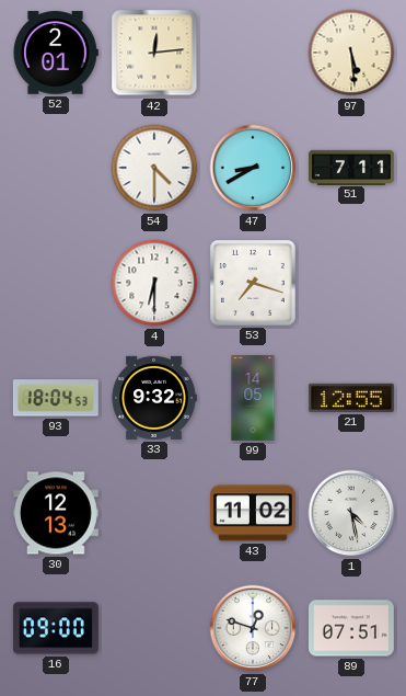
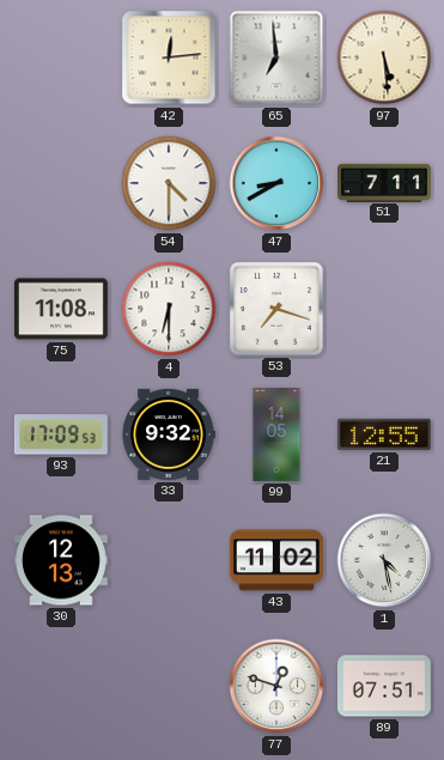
52: 2:01 -> none (56, 53)
65: none -> 6:59 (276, 57)
75: none -> 11:08 (61, 309)
93: 18:04 -> 17:09 (61, 434)
16: 09:00 -> none (56, 628)
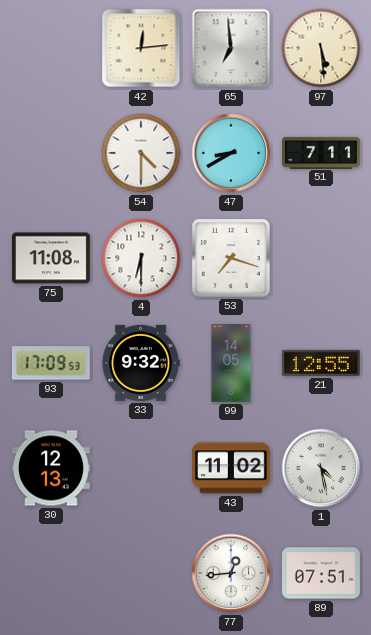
77: 12:48 -> 12:44 (231, 573)
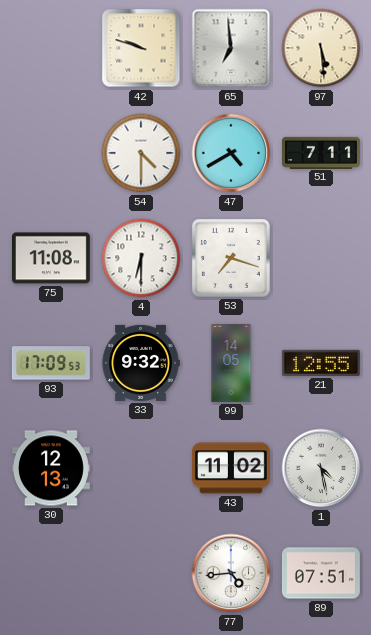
42: 12:14 -> 9:48 (141, 48)
47: 8:40 -> 4:40 (231, 153)
77: 12:44 -> 4:44 (231, 573)
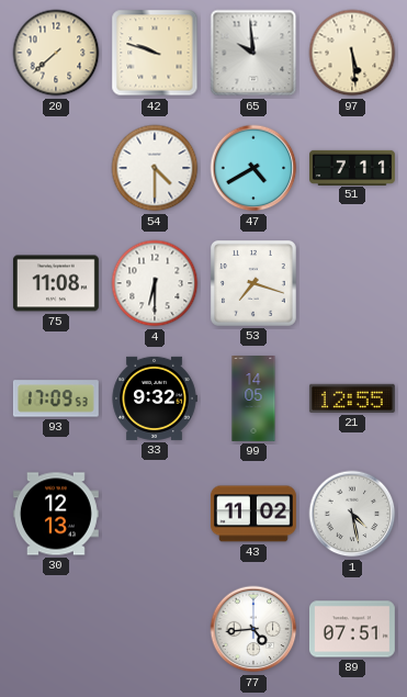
20: none -> 7:38 (56, 53)
65: 6:59 -> 9:59 (253, 53)
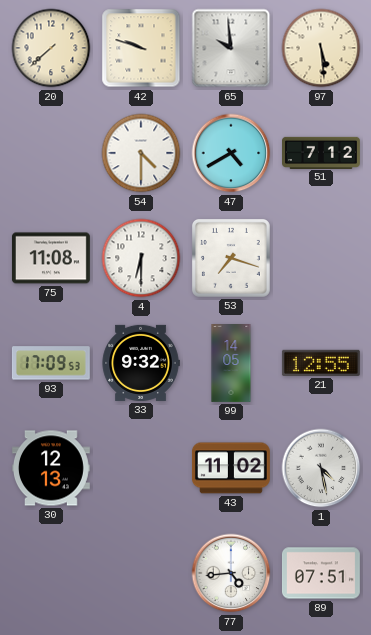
51: 7:11 -> 7:12 (322, 152)
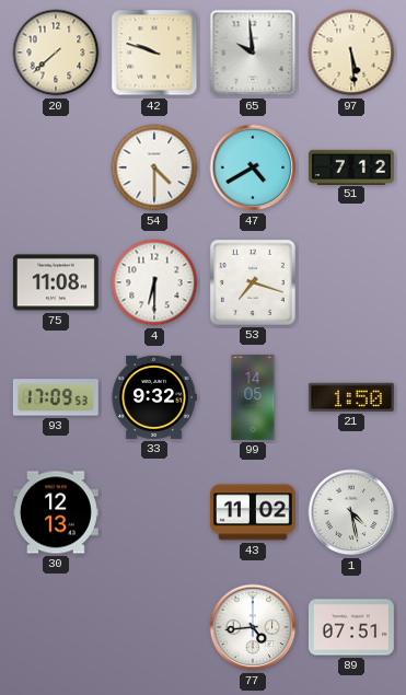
21: 12:55 -> 1:50 (351, 397)
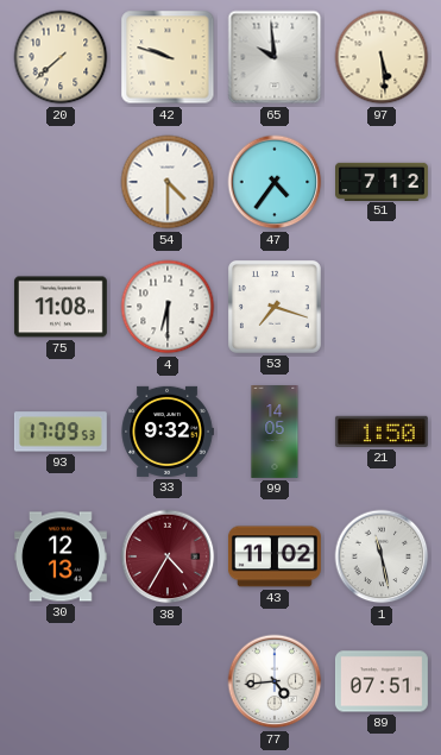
47: 4:40 -> 4:36 (275, 182)
38: none -> 4:35 (168, 556)
1: 4:28 -> 11:28 (382, 556)
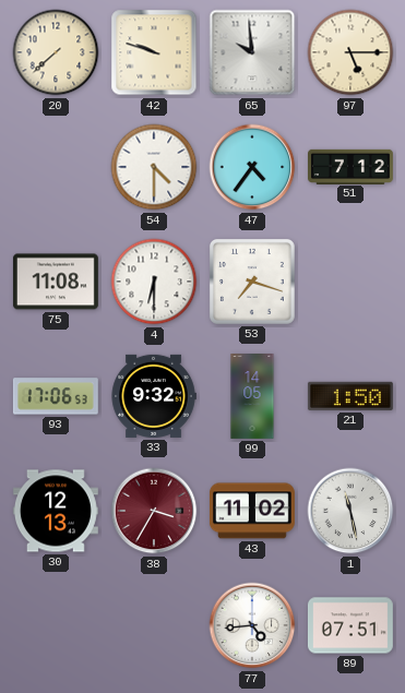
97: 5:29 -> 5:15 (350, 52)
93: 17:09 -> 17:06 (56, 396)
38: 4:35 -> 3:35 (154, 511)
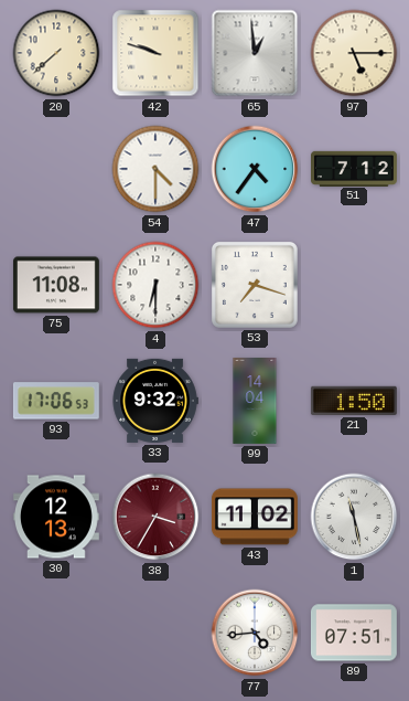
65: 9:59 -> 12:59 (255, 53)
99: 14:05 -> 14:04 (255, 402)
